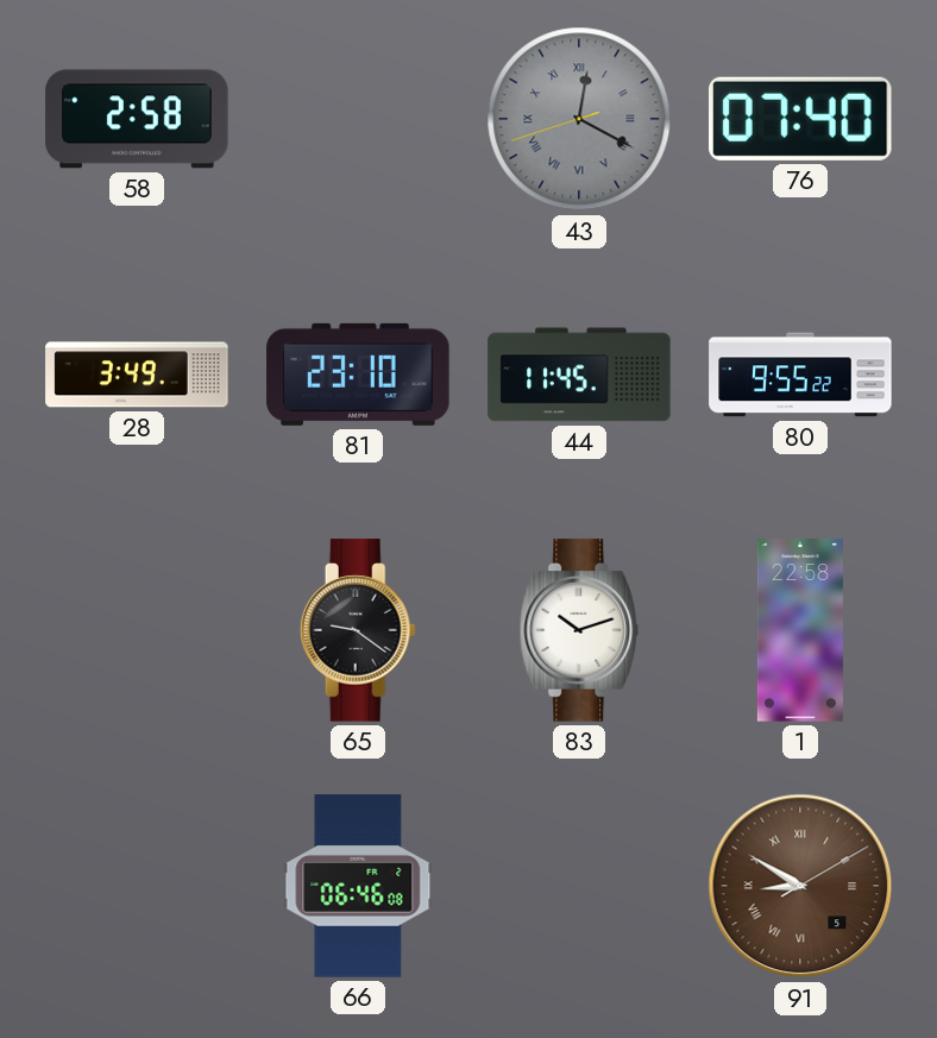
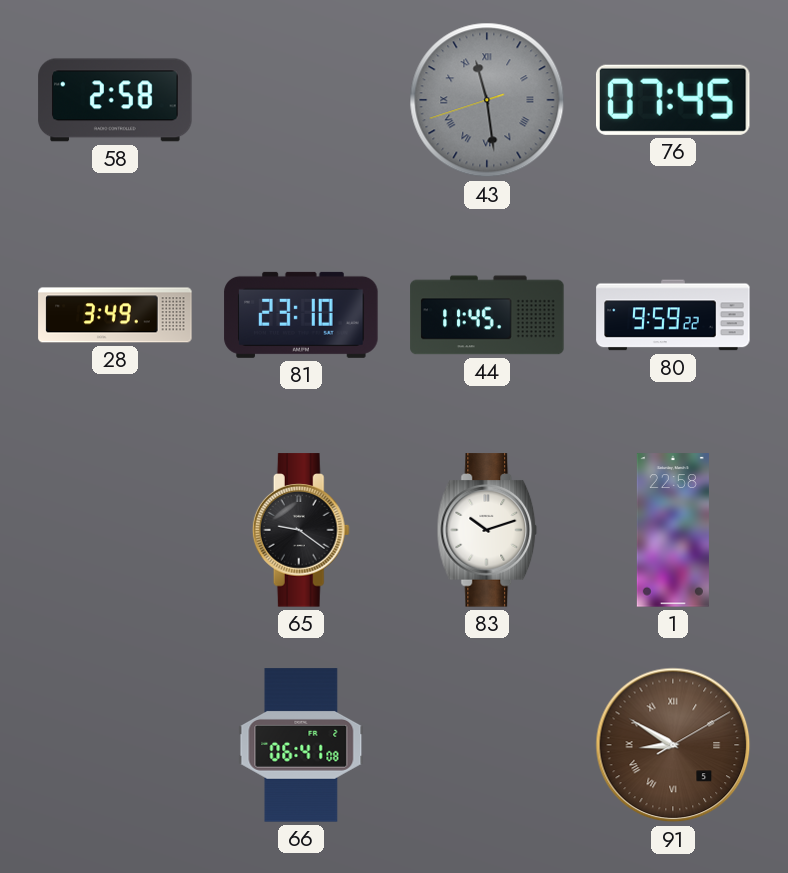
43: 12:19 -> 11:28 (487, 100)
76: 07:40 -> 07:45 (674, 100)
80: 9:55 -> 9:59 (673, 315)
66: 06:46 -> 06:41 (301, 745)
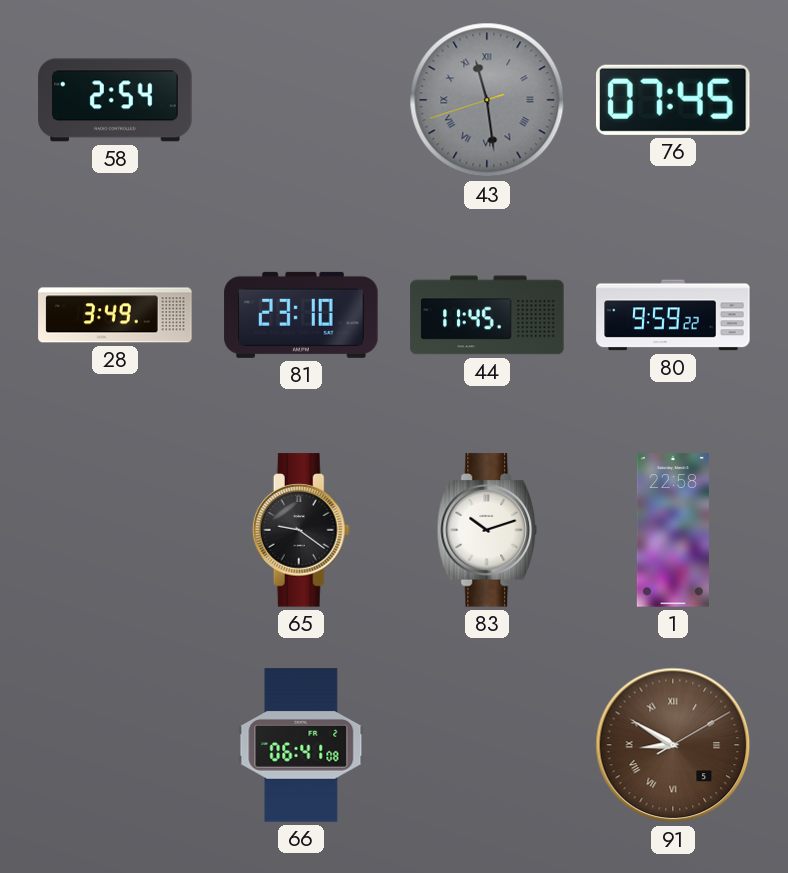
58: 2:58 -> 2:54 (115, 100)
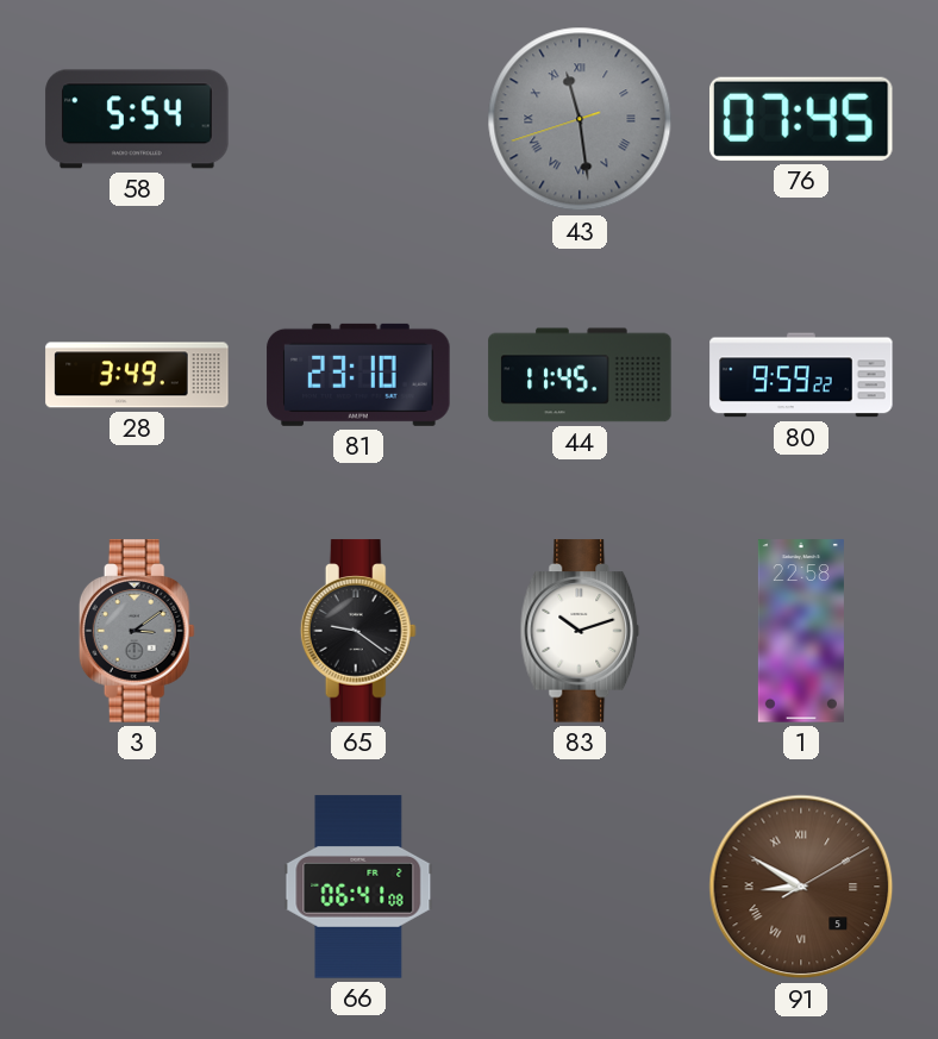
58: 2:54 -> 5:54 (137, 119)
3: none -> 3:09 (137, 631)
